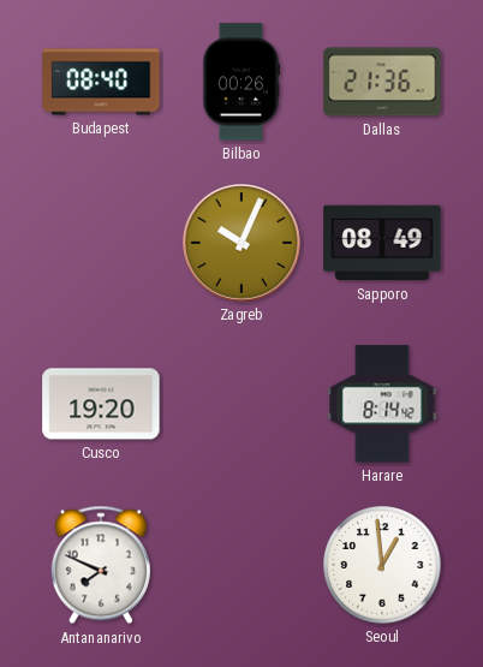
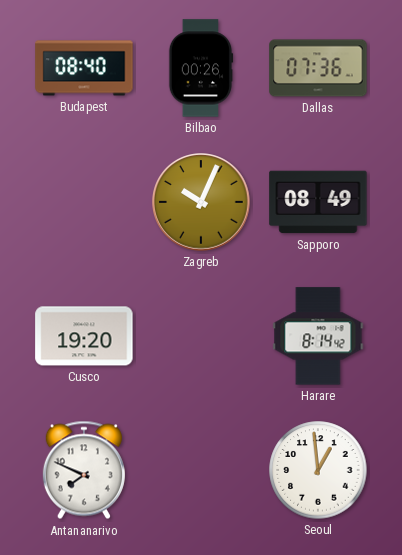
Dallas: 21:36 -> 07:36 (318, 68)
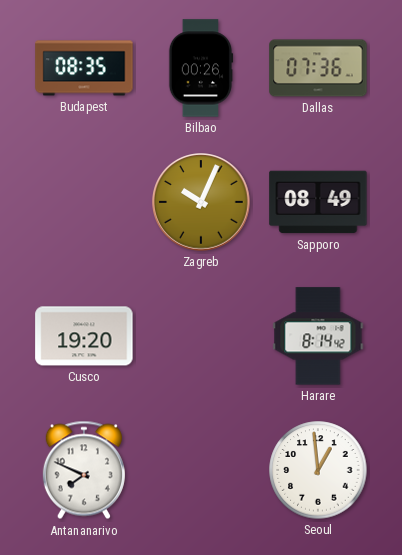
Budapest: 08:40 -> 08:35 (84, 68)
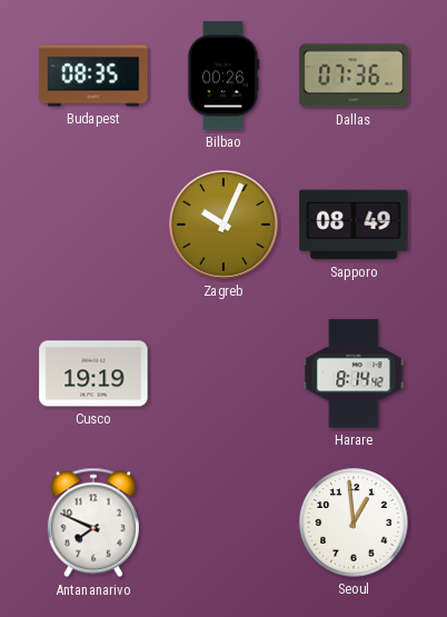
Cusco: 19:20 -> 19:19 (93, 374)
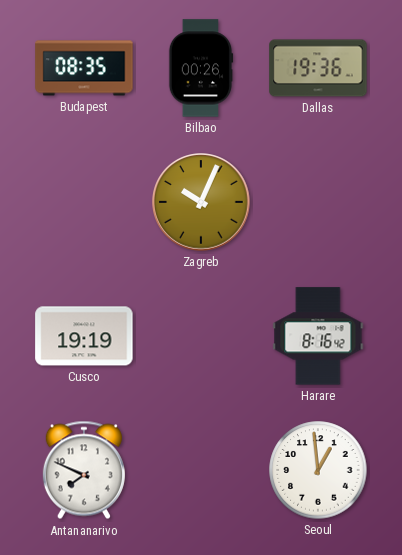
Dallas: 07:36 -> 19:36 (318, 68)
Sapporo: 08:49 -> none (354, 225)
Harare: 8:14 -> 8:16 (318, 336)
